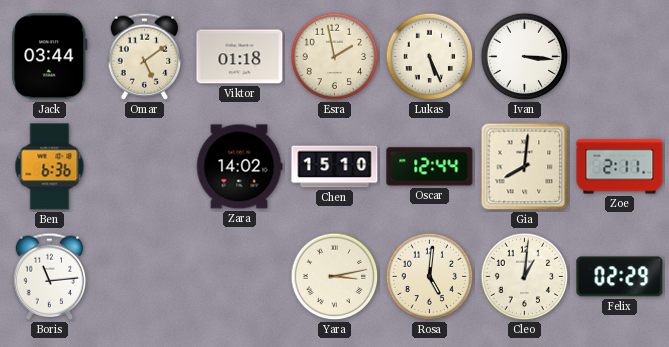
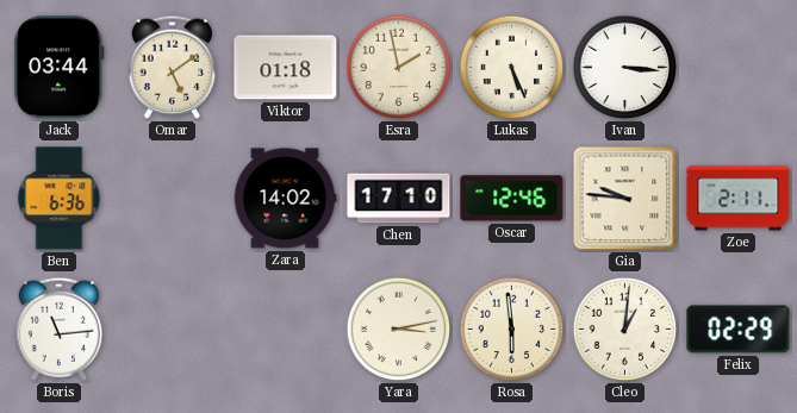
Chen: 15:10 -> 17:10 (399, 199)
Oscar: 12:44 -> 12:46 (512, 199)
Gia: 8:01 -> 9:46 (625, 199)
Rosa: 5:01 -> 5:59 (512, 330)
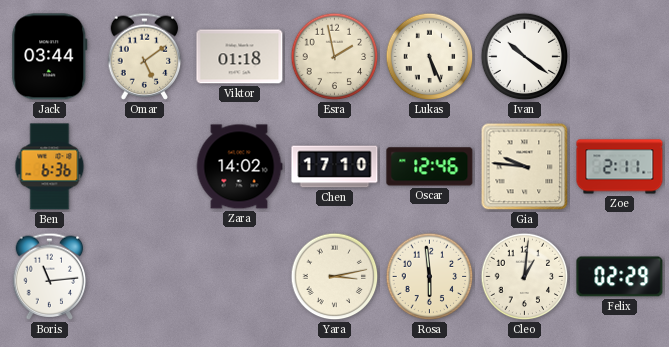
Ivan: 3:16 -> 10:21 (525, 57)
